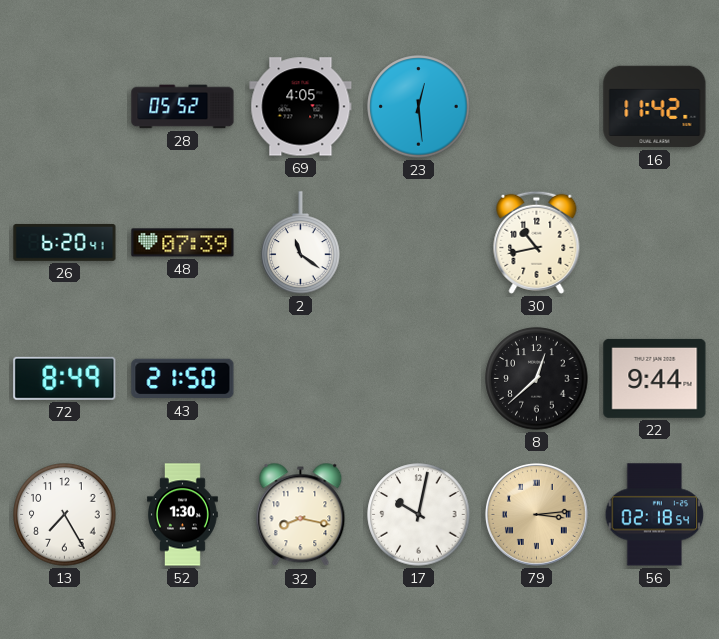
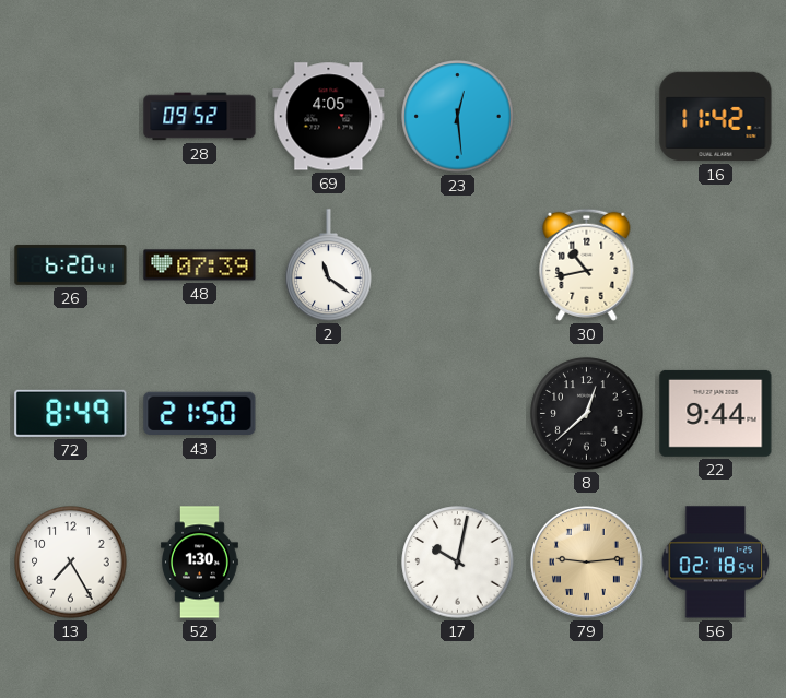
28: 05:52 -> 09:52 (200, 117)
32: 8:17 -> none (301, 515)
79: 3:14 -> 9:14 (586, 561)
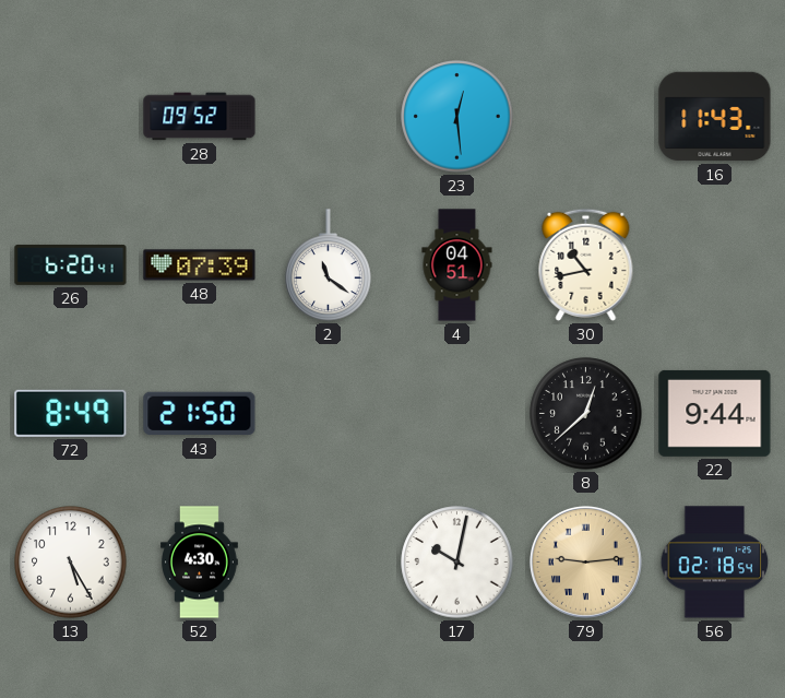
69: 4:05 -> none (329, 117)
16: 11:42 -> 11:43 (715, 117)
4: none -> 04:51 (457, 265)
13: 7:25 -> 5:25 (71, 563)
52: 1:30 -> 4:30 (200, 563)
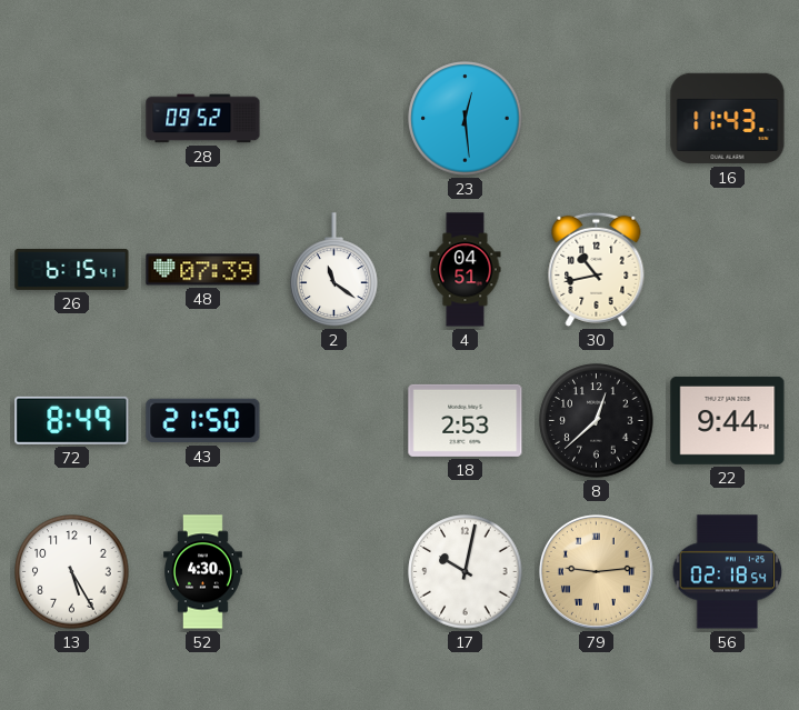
26: 6:20 -> 6:15 (72, 269)
18: none -> 2:53 (466, 420)
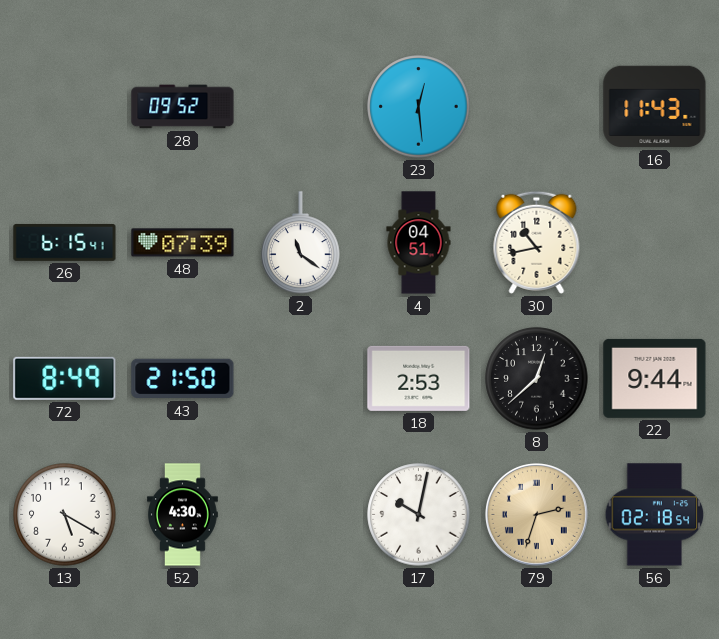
13: 5:25 -> 5:20 (65, 515)
79: 9:14 -> 2:33 (536, 514)
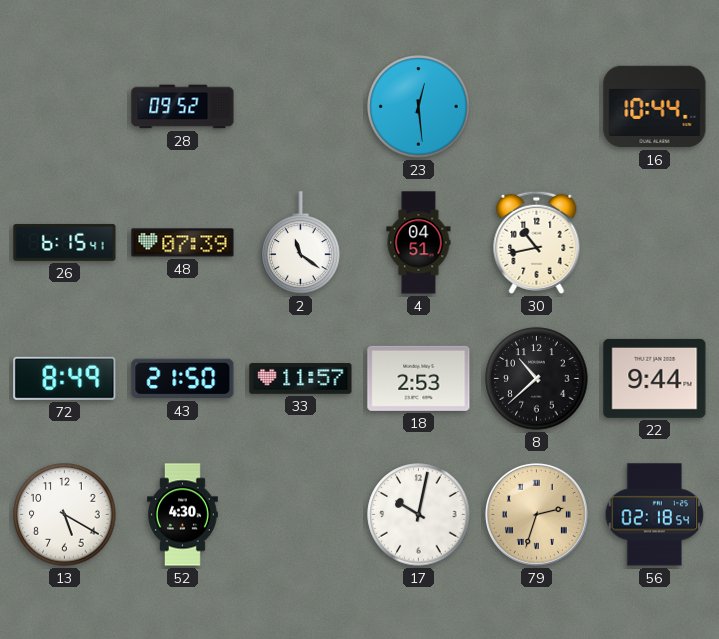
16: 11:43 -> 10:44 (655, 107)
33: none -> 11:57 (301, 379)
8: 12:38 -> 10:38 (537, 379)
